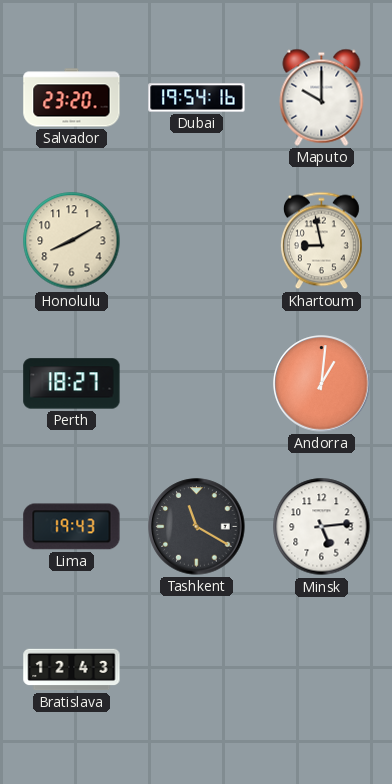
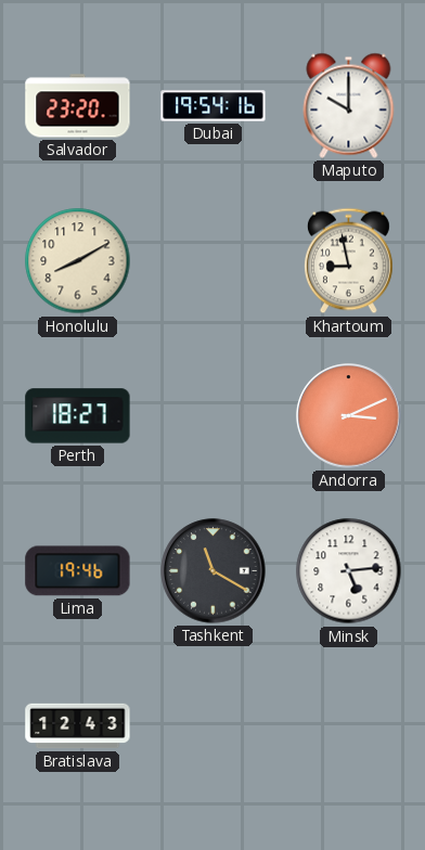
Andorra: 1:01 -> 3:11 (349, 416)
Lima: 19:43 -> 19:46 (78, 571)
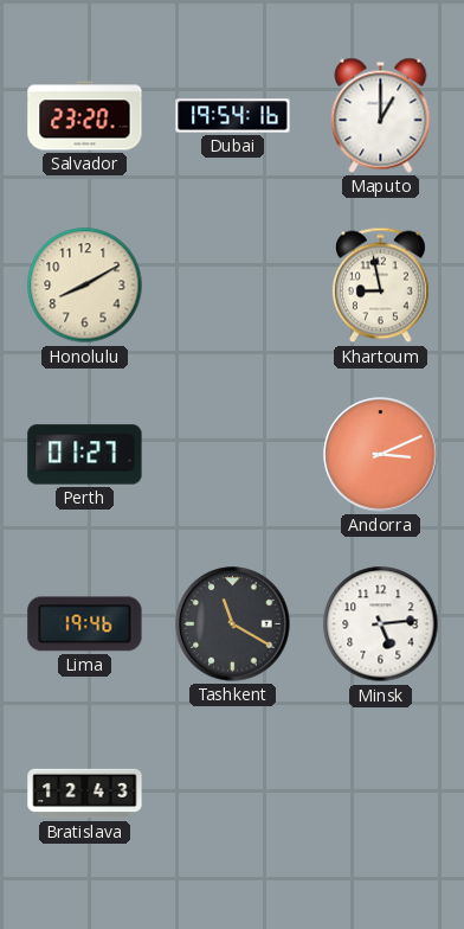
Maputo: 10:00 -> 1:00 (381, 115)
Perth: 18:27 -> 01:27 (85, 455)
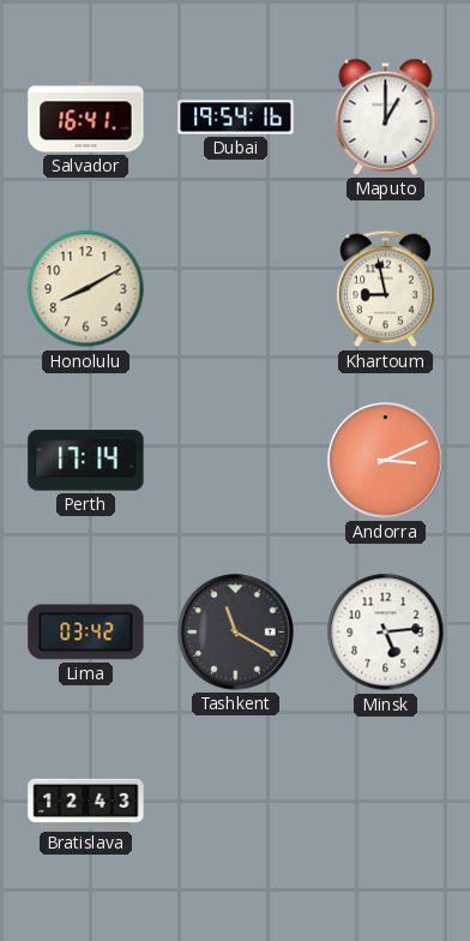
Salvador: 23:20 -> 16:41 (86, 118)
Perth: 01:27 -> 17:14 (86, 461)
Lima: 19:46 -> 03:42 (86, 633)
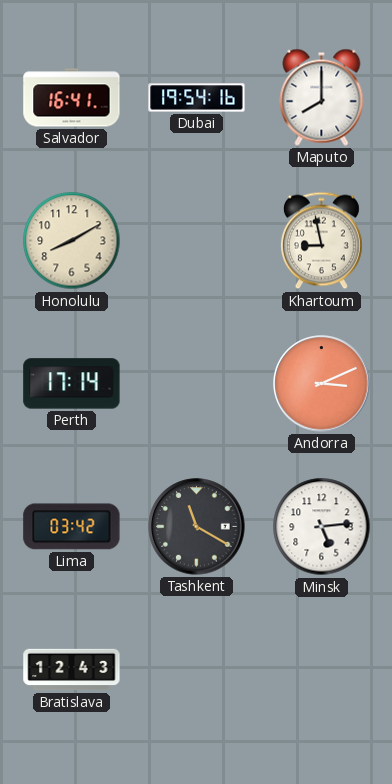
Maputo: 1:00 -> 8:00 (322, 97)
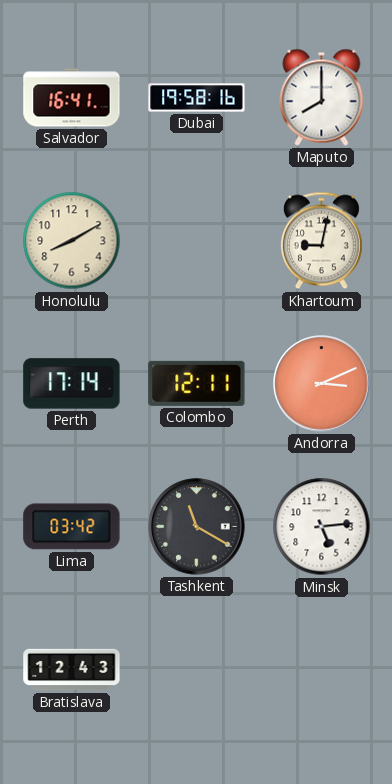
Dubai: 19:54 -> 19:58 (197, 98)
Khartoum: 8:58 -> 9:02 (321, 241)
Colombo: none -> 12:11 (197, 383)
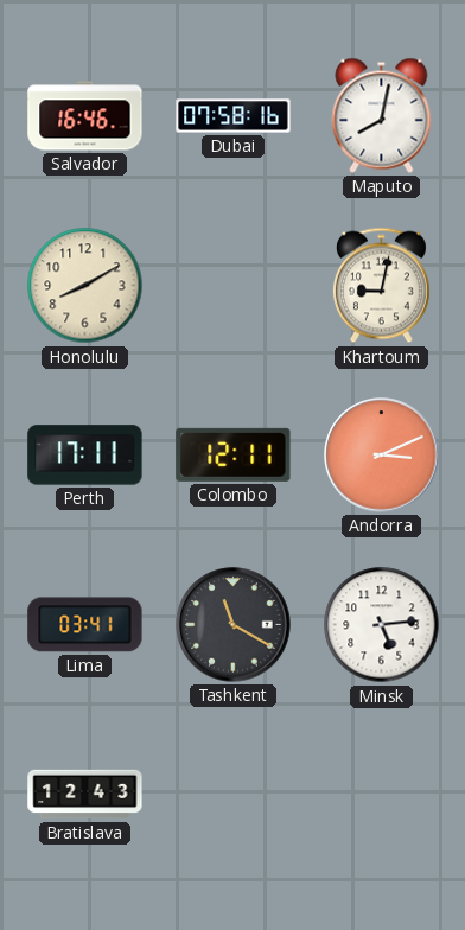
Salvador: 16:41 -> 16:46 (85, 116)
Dubai: 19:58 -> 07:58 (234, 116)
Maputo: 8:00 -> 8:02 (382, 115)
Perth: 17:14 -> 17:11 (85, 456)
Lima: 03:42 -> 03:41 (85, 625)
